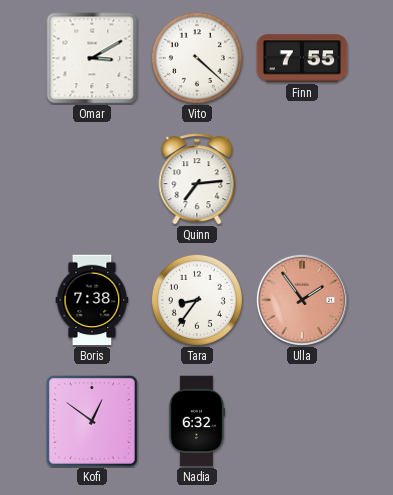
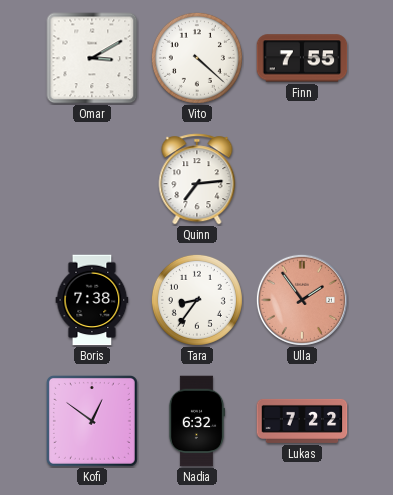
Lukas: none -> 7:22 (302, 421)
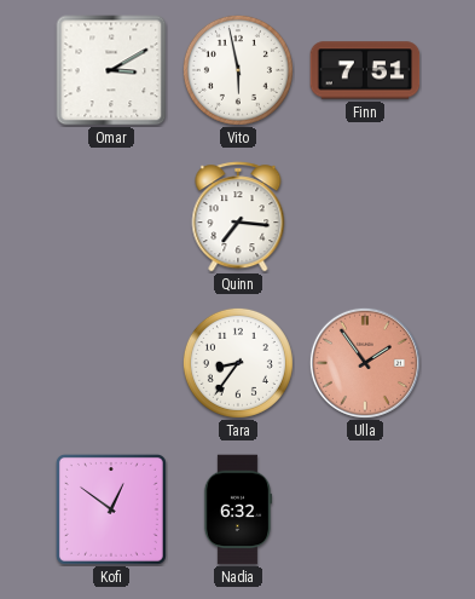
Vito: 4:22 -> 5:58 (238, 70)
Finn: 7:55 -> 7:51 (365, 70)
Quinn: 7:14 -> 7:16 (238, 217)
Boris: 7:38 -> none (92, 300)
Lukas: 7:22 -> none (302, 421)
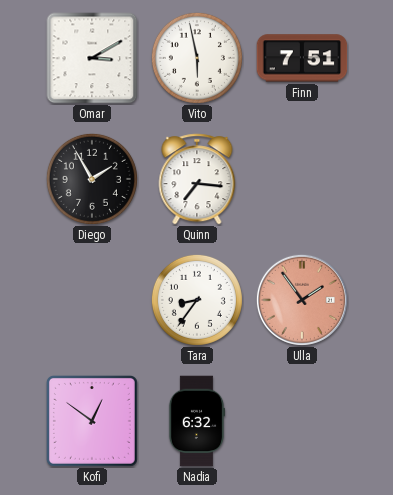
Diego: none -> 1:55 (92, 179)
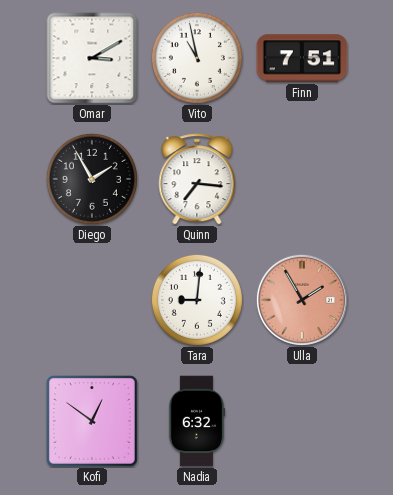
Vito: 5:58 -> 10:58 (197, 58)
Tara: 8:36 -> 9:01 (197, 300)
Ulla: 1:54 -> 1:55 (302, 300)
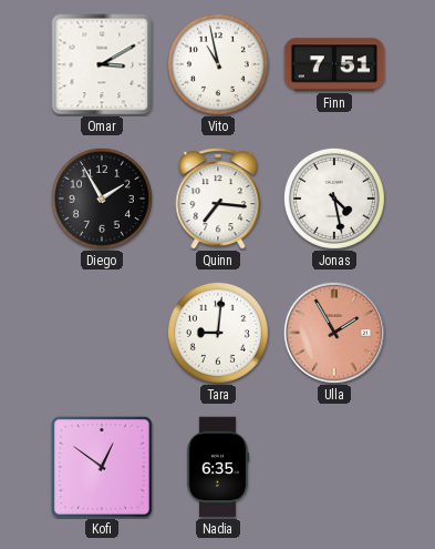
Jonas: none -> 4:28 (334, 199)
Nadia: 6:32 -> 6:35 (218, 467)
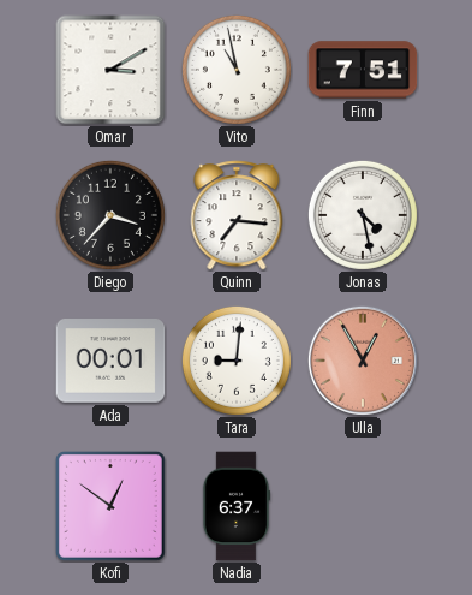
Diego: 1:55 -> 3:37 (110, 215)
Ada: none -> 00:01 (110, 361)
Ulla: 1:55 -> 12:55 (363, 361)
Nadia: 6:35 -> 6:37 (237, 506)
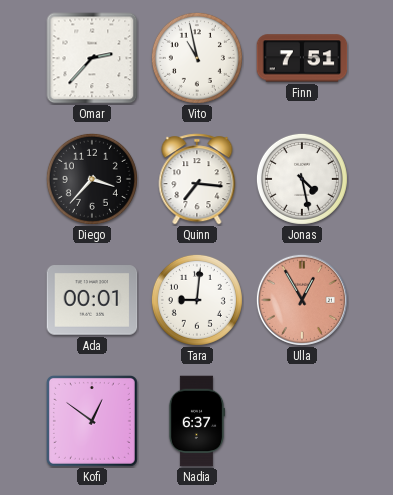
Omar: 3:10 -> 2:37 (92, 58)
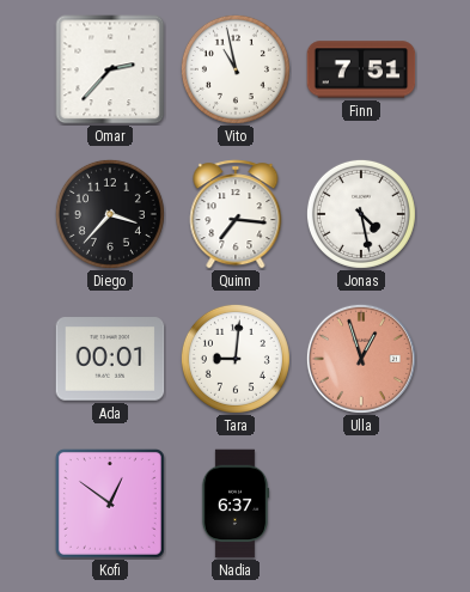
Ulla: 12:55 -> 12:57 (361, 359)
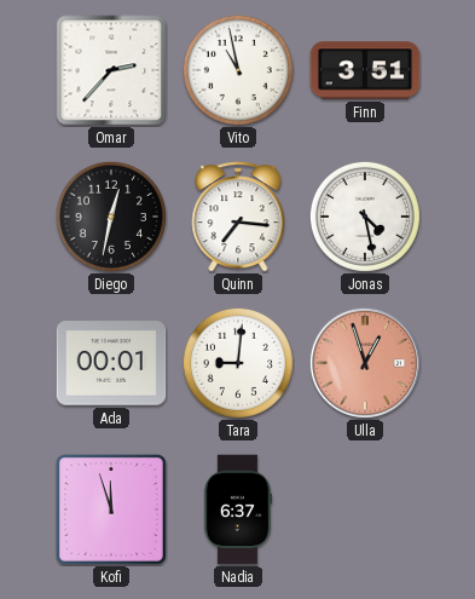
Finn: 7:51 -> 3:51 (365, 70)
Diego: 3:37 -> 12:32 (111, 217)
Kofi: 12:51 -> 11:57 (111, 509)
